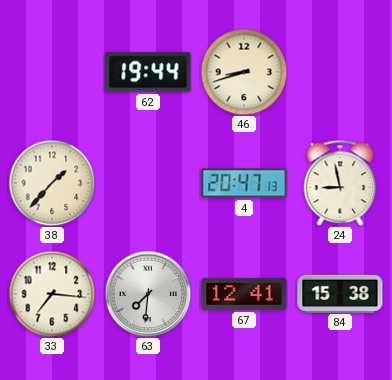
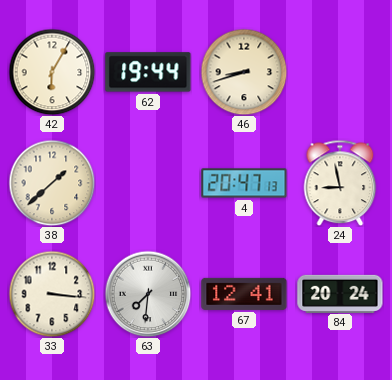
42: none -> 6:05 (52, 72)
38: 1:37 -> 1:38 (52, 183)
33: 7:16 -> 3:16 (52, 294)
84: 15:38 -> 20:24 (340, 293)
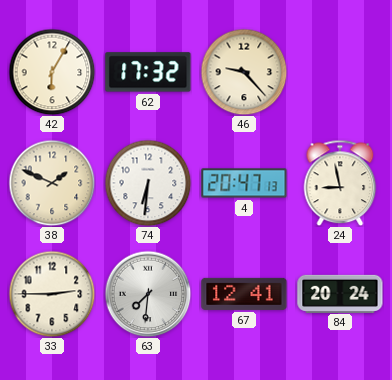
62: 19:44 -> 17:32 (148, 72)
46: 8:42 -> 9:23 (244, 72)
38: 1:38 -> 1:49 (52, 183)
74: none -> 6:31 (148, 183)
33: 3:16 -> 2:45 (52, 294)
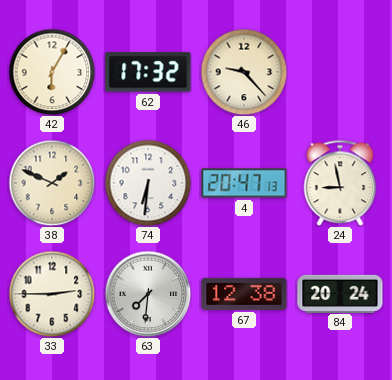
67: 12:41 -> 12:38 (244, 294)
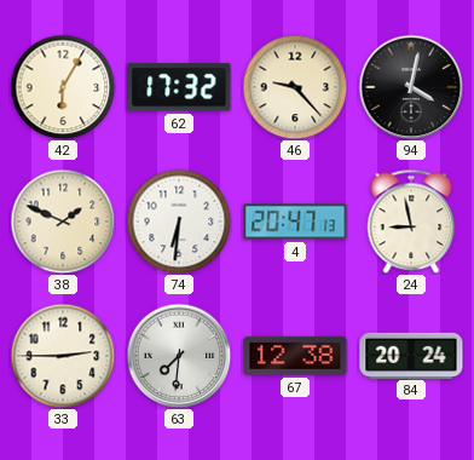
94: none -> 4:02 (411, 87)
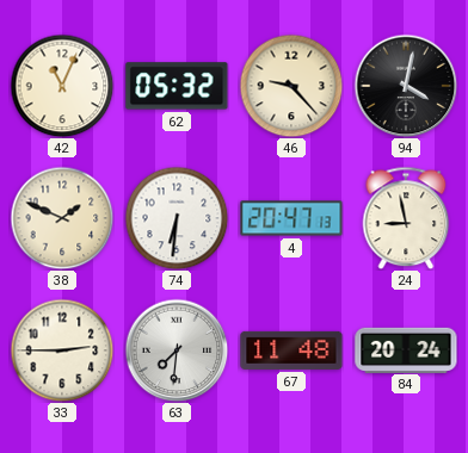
42: 6:05 -> 11:04 (62, 86)
62: 17:32 -> 05:32 (177, 86)
67: 12:38 -> 11:48 (291, 350)
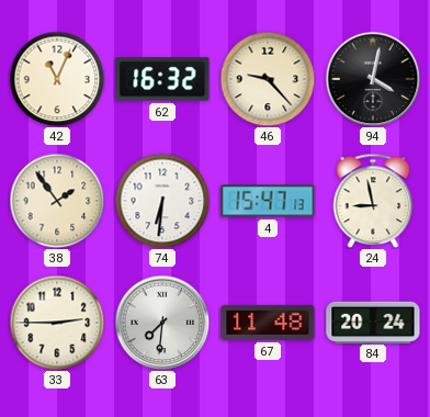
62: 05:32 -> 16:32 (162, 79)
38: 1:49 -> 1:54 (57, 201)
4: 20:47 -> 15:47 (268, 201)
